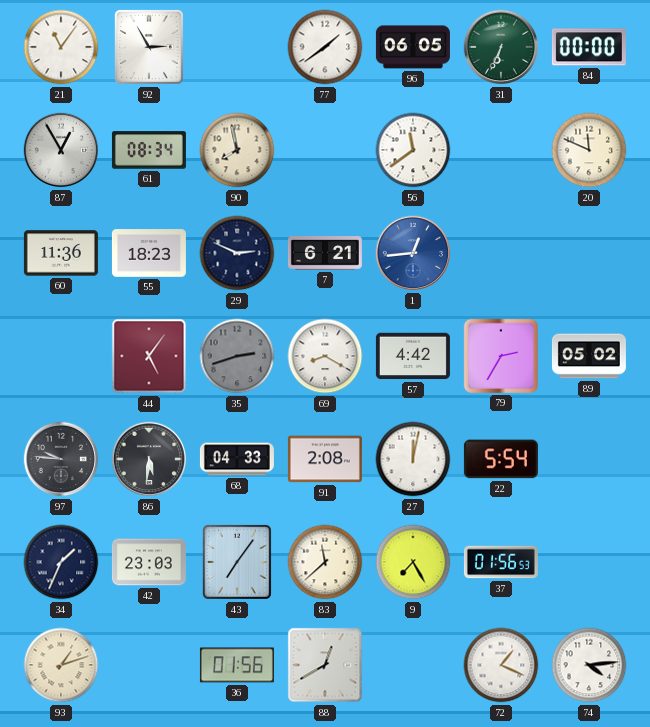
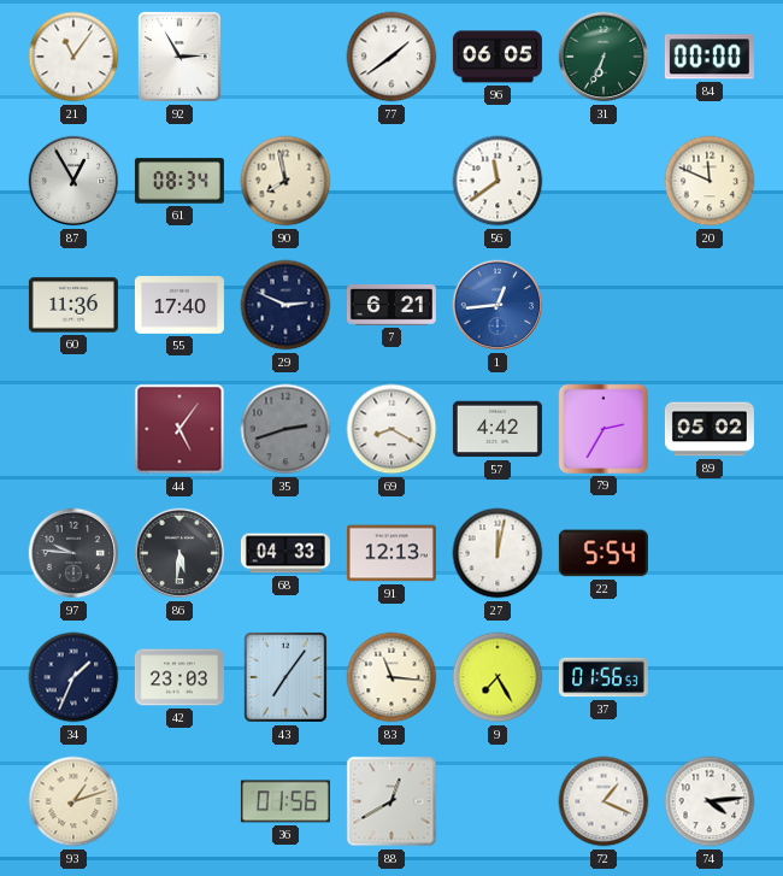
55: 18:23 -> 17:40 (179, 305)
91: 2:08 -> 12:13 (391, 553)
83: 11:38 -> 11:16 (391, 677)
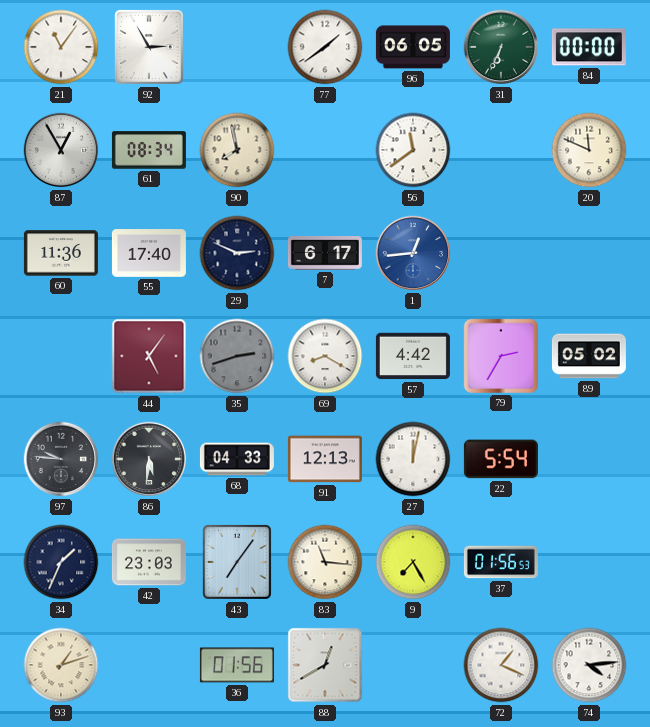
7: 6:21 -> 6:17 (325, 254)
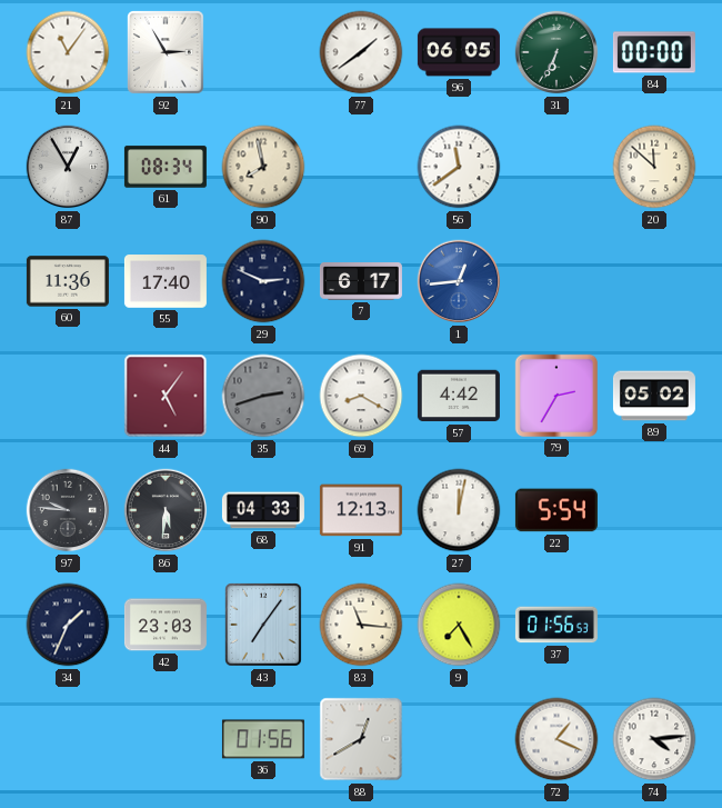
20: 11:49 -> 11:52 (654, 167)
93: 1:12 -> none (61, 665)
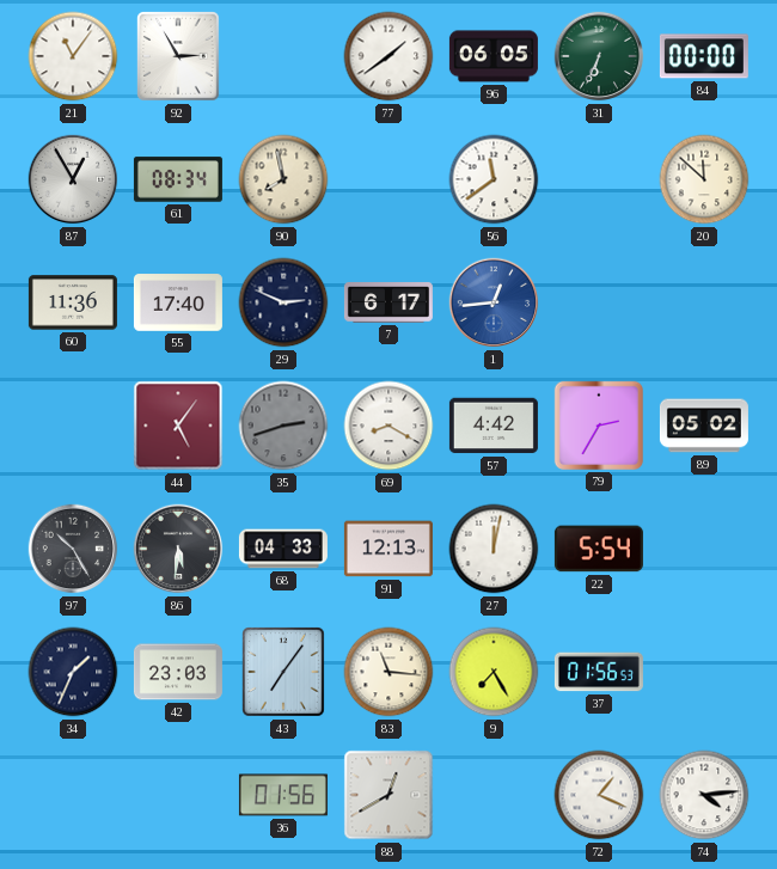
97: 9:46 -> 10:25 (73, 549)
